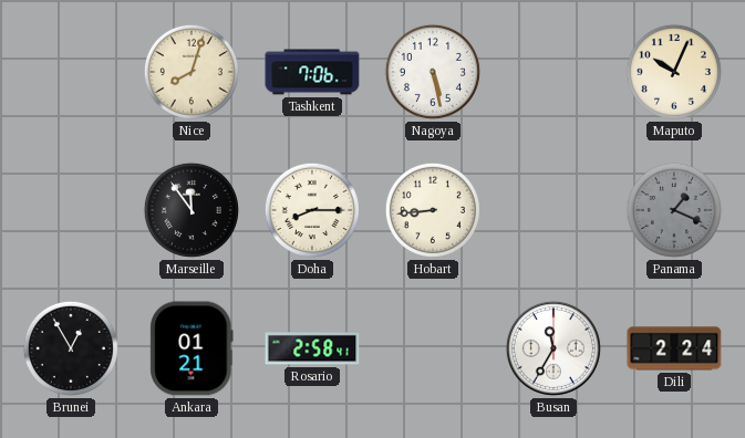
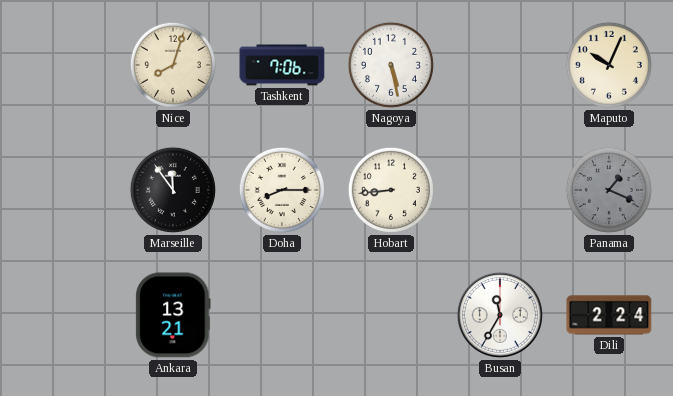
Brunei: 12:55 -> none (71, 348)
Ankara: 01:21 -> 13:21 (173, 315)
Rosario: 2:58 -> none (312, 348)
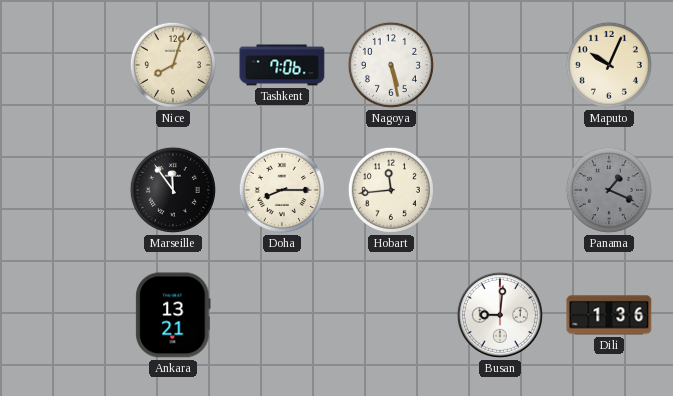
Hobart: 8:44 -> 11:44 (391, 190)
Busan: 11:35 -> 9:01 (500, 315)
Dili: 2:24 -> 1:36 (609, 315)
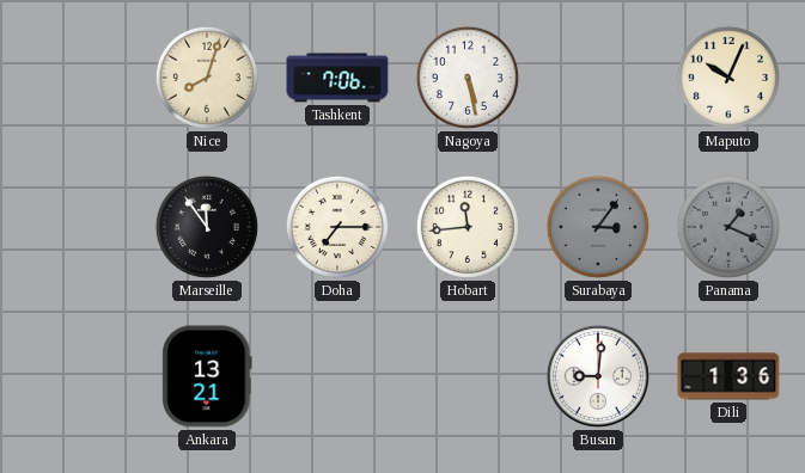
Doha: 8:15 -> 7:15 (337, 227)
Surabaya: none -> 3:06 (598, 227)
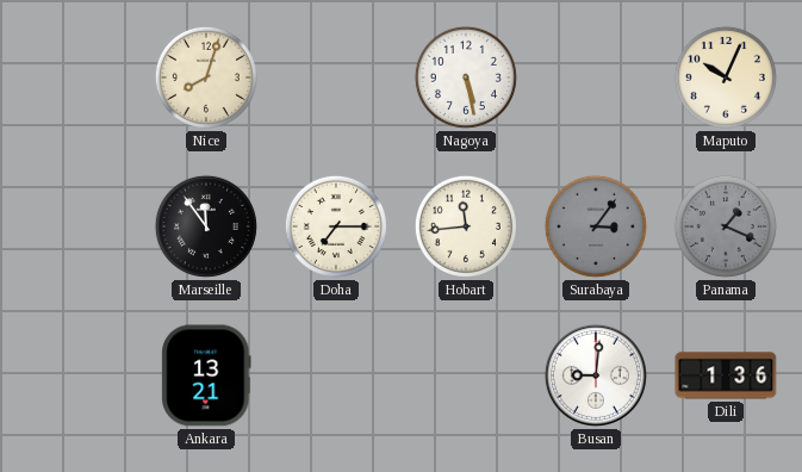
Tashkent: 7:06 -> none (337, 78)
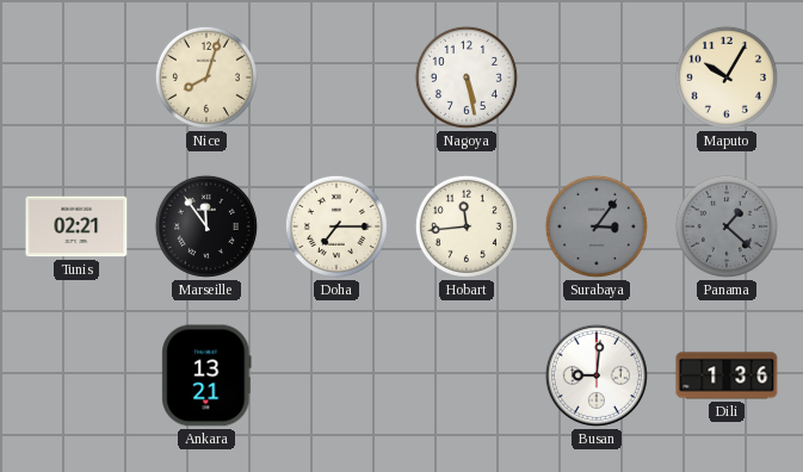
Maputo: 10:04 -> 10:05 (727, 77)
Tunis: none -> 02:21 (76, 226)
Panama: 1:19 -> 1:22 (727, 226)
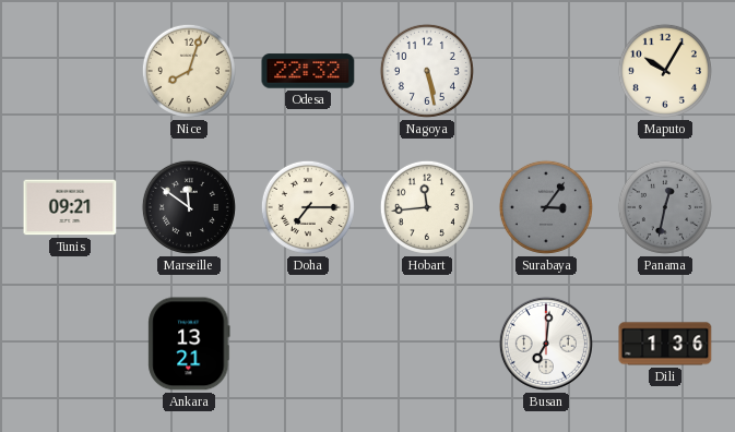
Odesa: none -> 22:32 (308, 71)
Tunis: 02:21 -> 09:21 (70, 207)
Marseille: 11:54 -> 11:51 (189, 207)
Panama: 1:22 -> 12:32 (665, 207)
Busan: 9:01 -> 7:01 (546, 344)
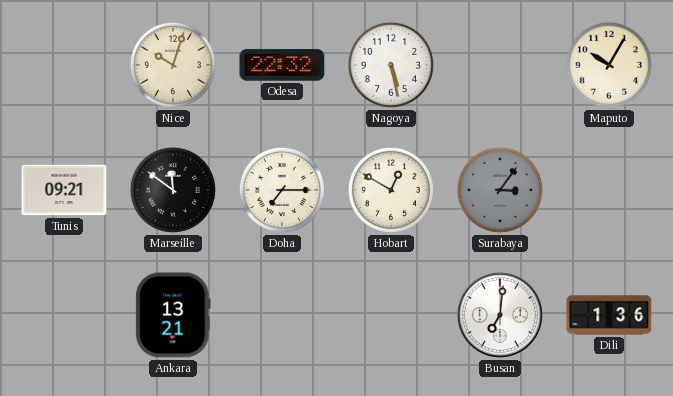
Nice: 8:03 -> 10:03 (173, 65)
Hobart: 11:44 -> 12:50 (391, 190)
Panama: 12:32 -> none (665, 207)
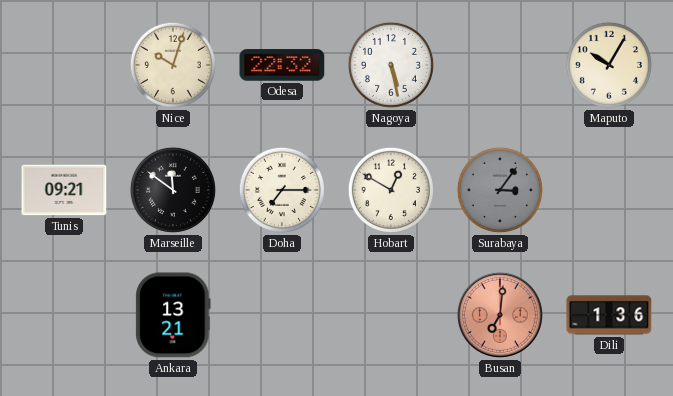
Busan dial: white -> salmon (500, 315)
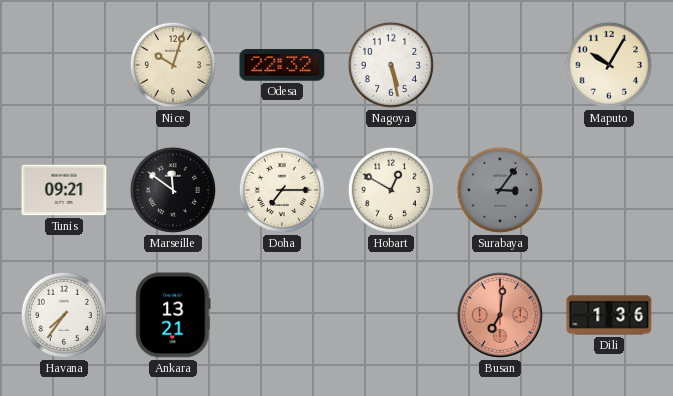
Havana: none -> 7:36 (64, 315)
